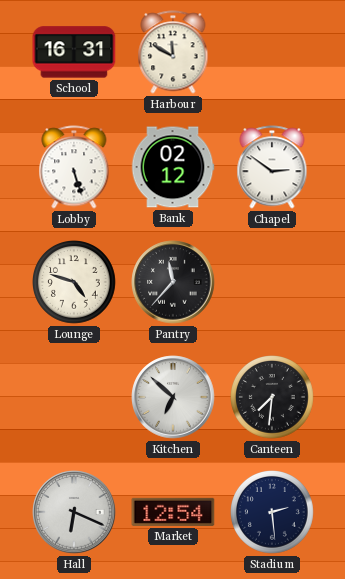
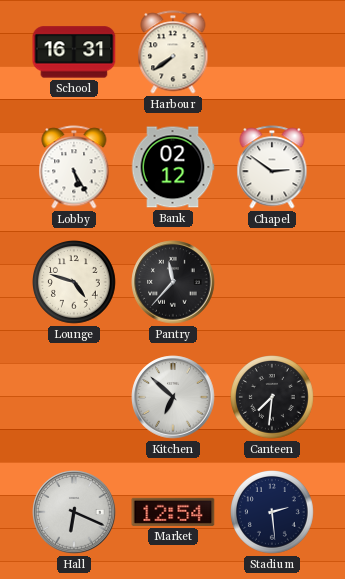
Harbour: 11:50 -> 7:39 (173, 52)
Lobby: 5:27 -> 5:25 (74, 167)
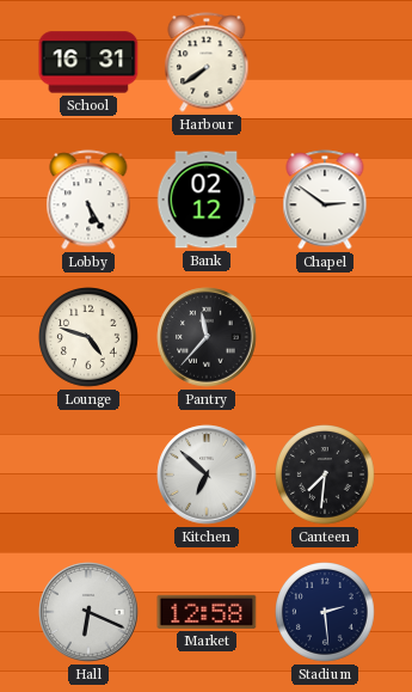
Market: 12:54 -> 12:58 (207, 612)
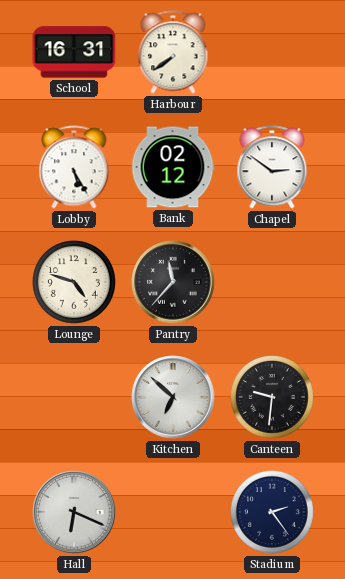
Canteen: 7:31 -> 9:31 (273, 398)
Market: 12:58 -> none (207, 612)
Stadium: 2:29 -> 2:24 (273, 513)
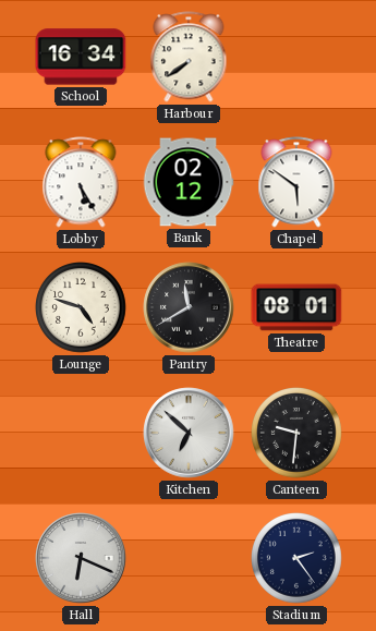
School: 16:31 -> 16:34 (81, 57)
Chapel: 2:51 -> 5:51 (296, 182)
Pantry: 11:37 -> 11:40 (189, 307)
Theatre: none -> 08:01 (296, 307)
